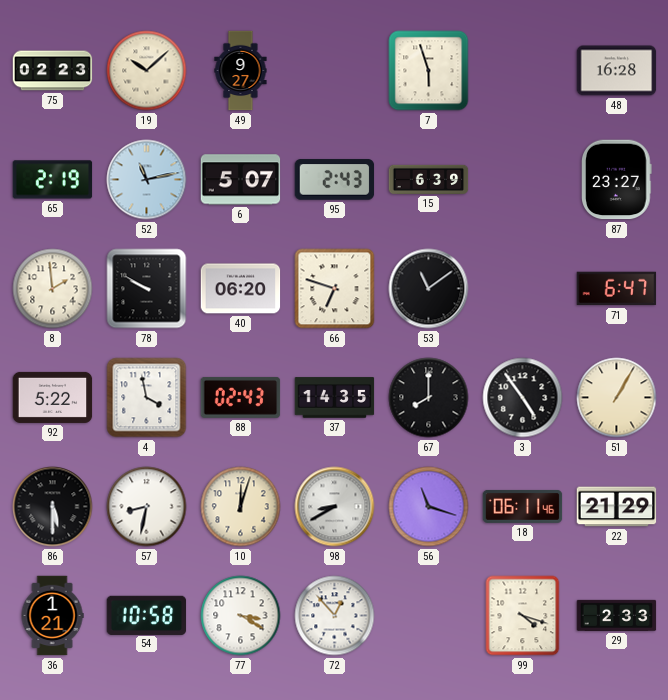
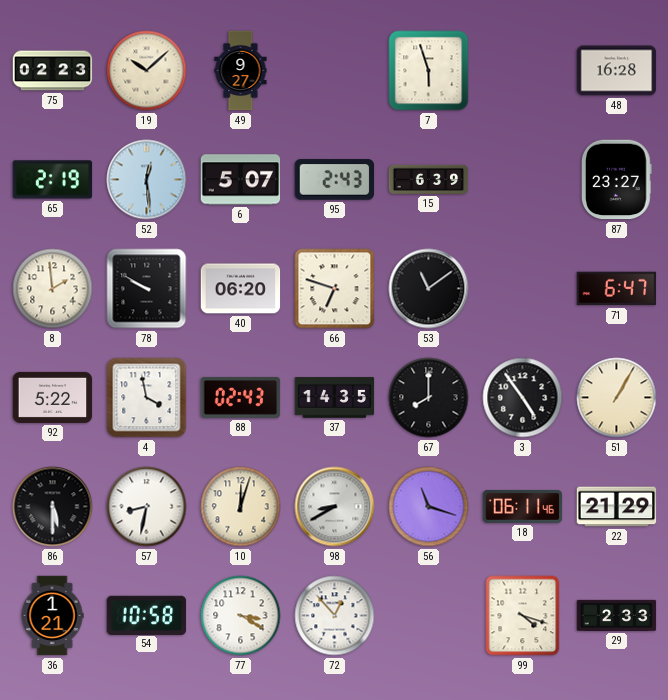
52: 11:13 -> 12:29 (147, 180)
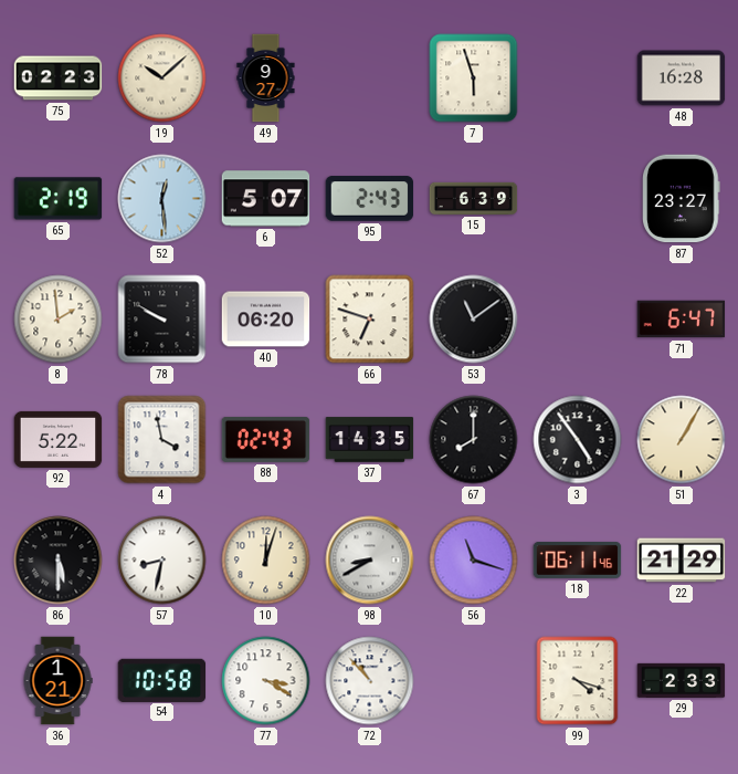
72: 12:53 -> 10:53 (370, 681)
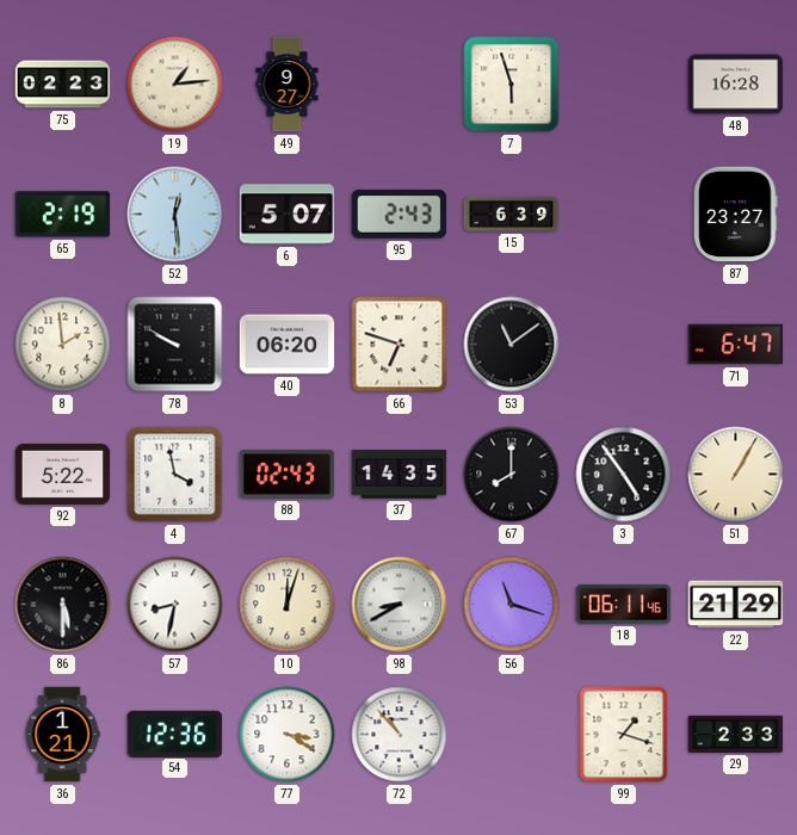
19: 10:08 -> 1:14 (175, 85)
54: 10:58 -> 12:36 (175, 734)
99: 4:18 -> 1:18 (624, 735)
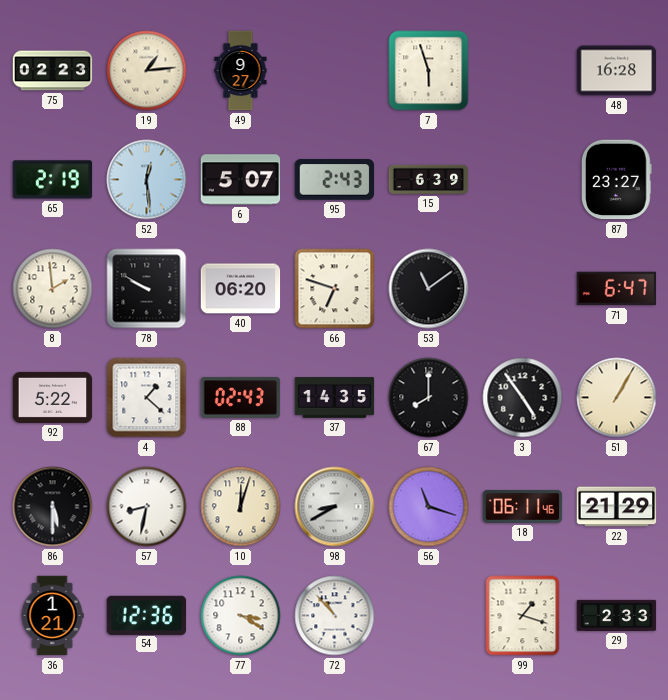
4: 3:58 -> 1:22 (147, 398)
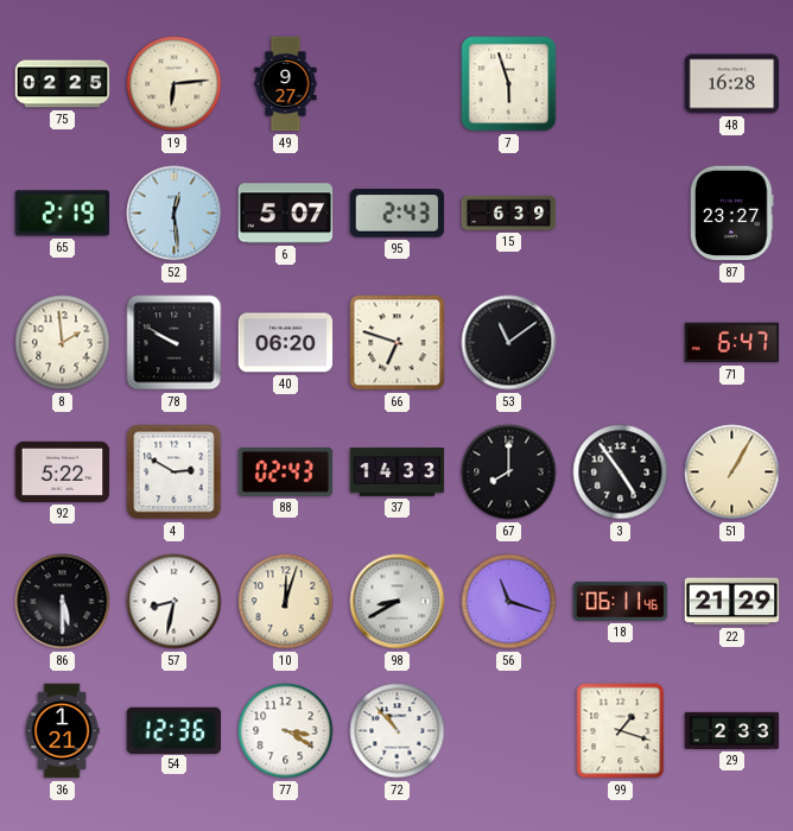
75: 02:23 -> 02:25 (63, 84)
19: 1:14 -> 6:14 (175, 84)
4: 1:22 -> 2:50 (175, 472)
37: 14:35 -> 14:33 (398, 472)
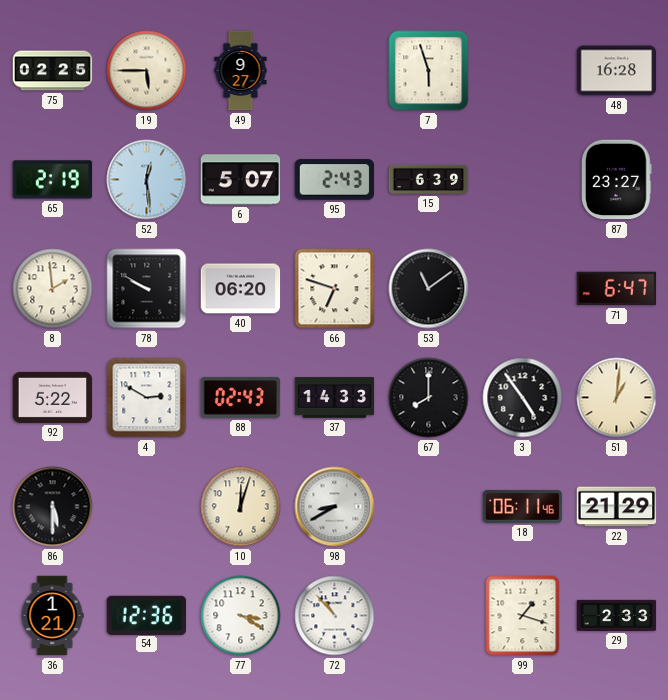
19: 6:14 -> 5:45 (147, 71)
51: 1:05 -> 1:01 (617, 398)
57: 8:32 -> none (175, 602)
56: 11:18 -> none (509, 602)
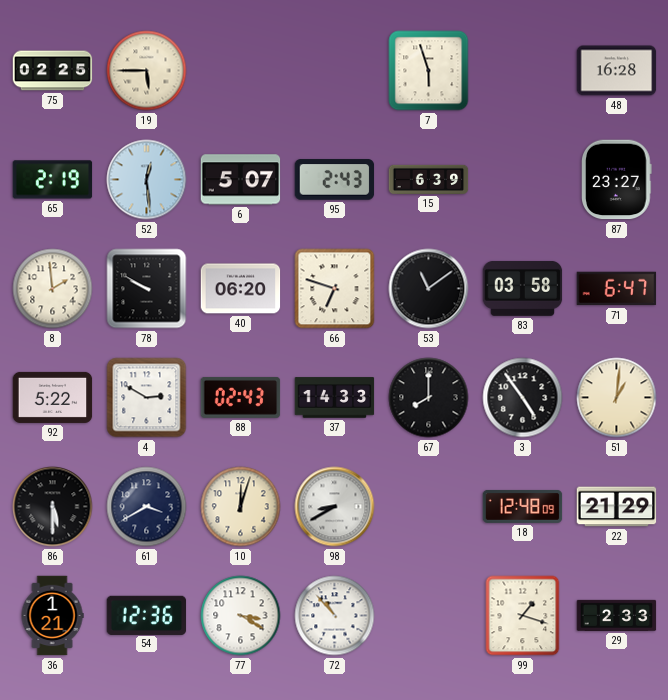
49: 9:27 -> none (241, 71)
83: none -> 03:58 (523, 288)
61: none -> 3:40 (147, 507)
18: 06:11 -> 12:48 (523, 506)
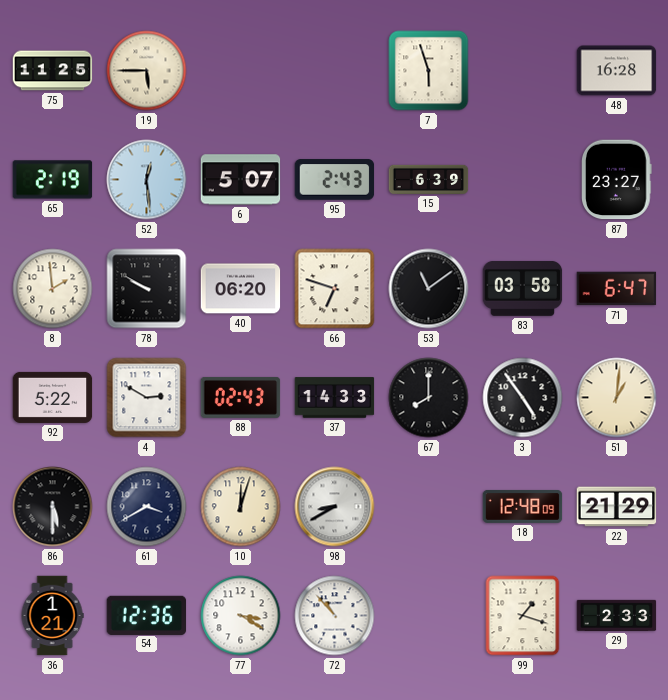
75: 02:25 -> 11:25 (53, 71)
